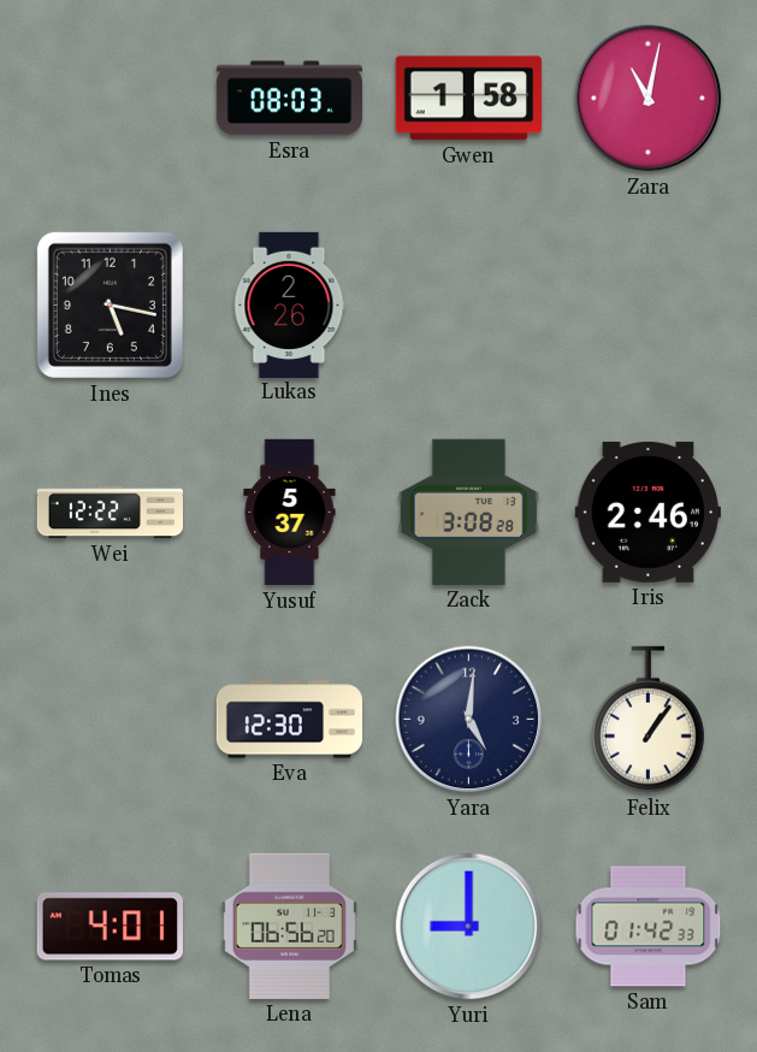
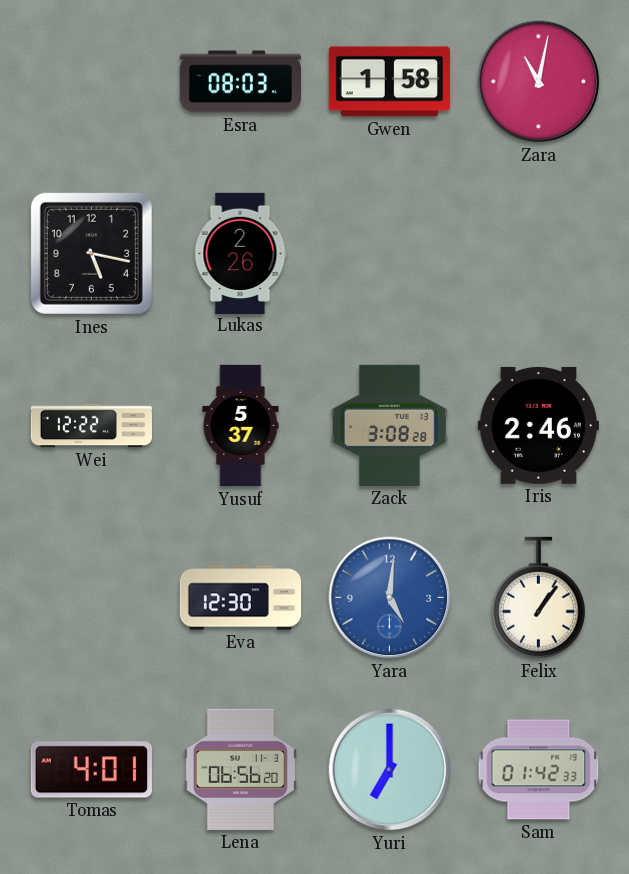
Yara dial: navy -> blue (390, 598)
Yuri: 9:00 -> 7:00 (390, 770)
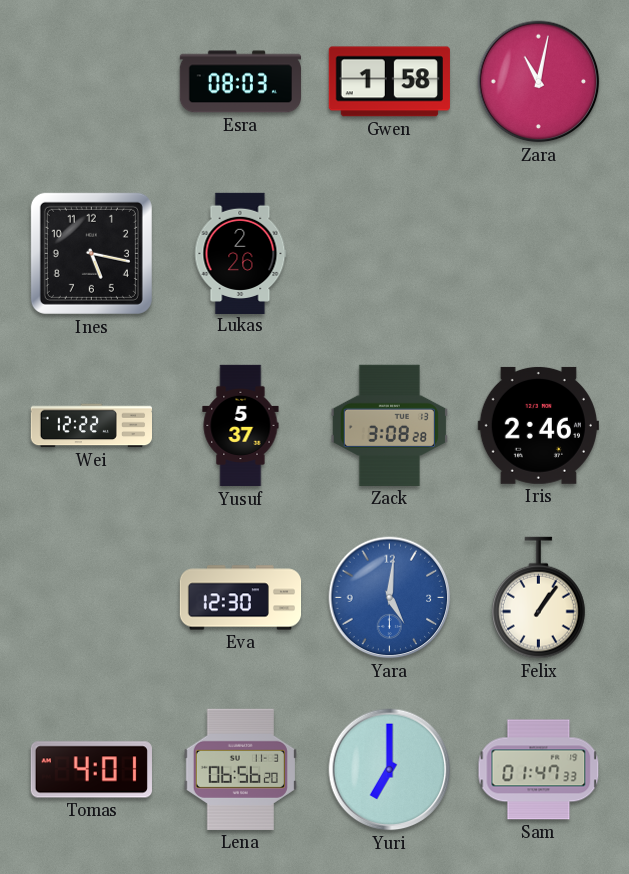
Sam: 01:42 -> 01:47 (539, 770)
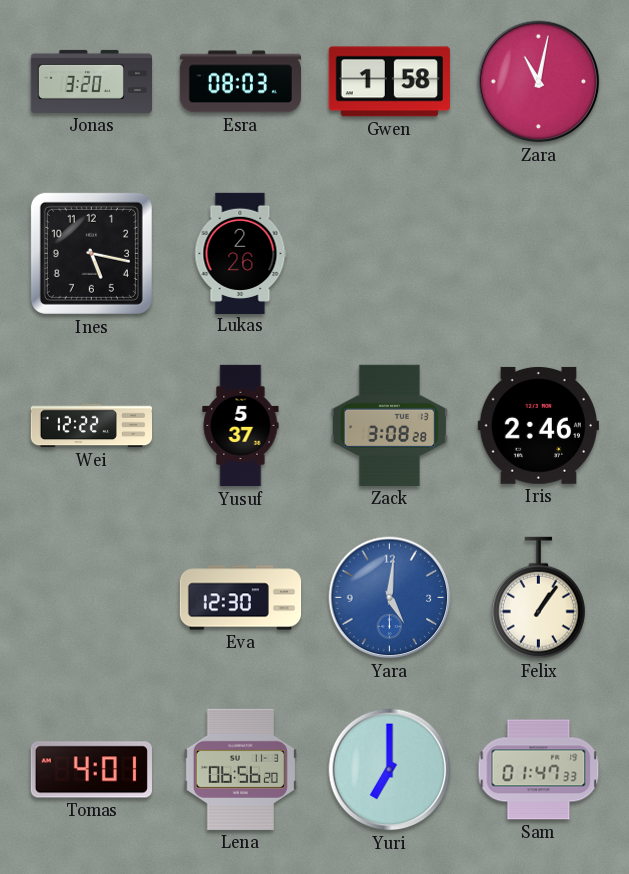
Jonas: none -> 3:20 (91, 81)
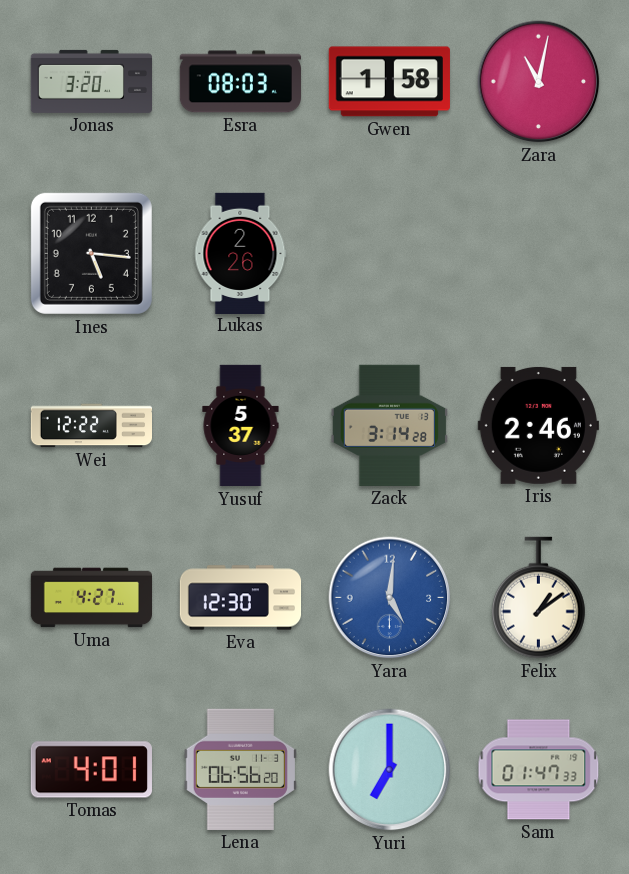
Ines: 5:17 -> 5:16 (91, 253)
Zack: 3:08 -> 3:14 (389, 425)
Uma: none -> 4:27 (91, 598)
Felix: 1:06 -> 1:09 (538, 598)
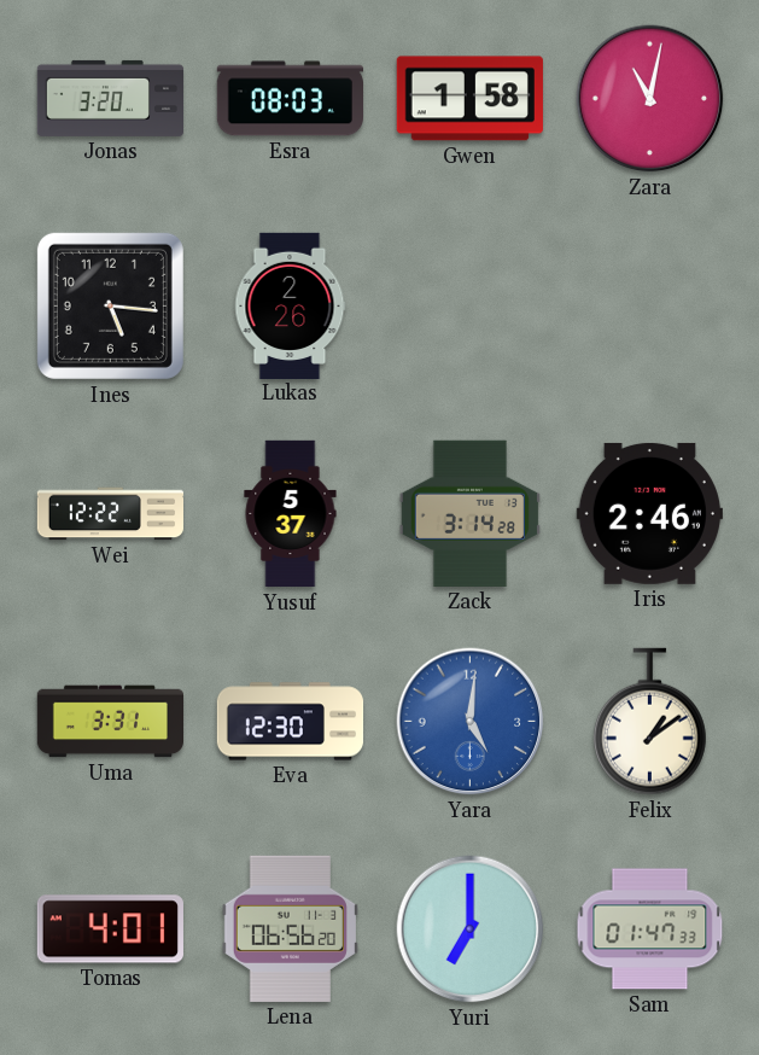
Uma: 4:27 -> 3:31 (110, 722)
